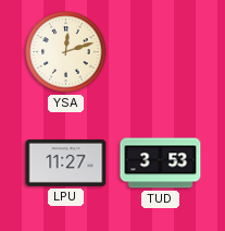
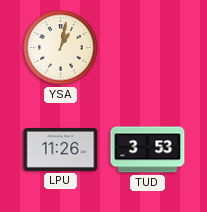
YSA: 12:12 -> 1:02 (61, 48)
LPU: 11:27 -> 11:26 (61, 149)
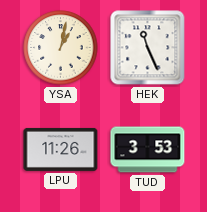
HEK: none -> 11:26 (148, 48)
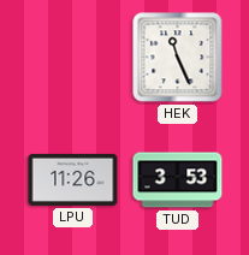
YSA: 1:02 -> none (61, 48)
